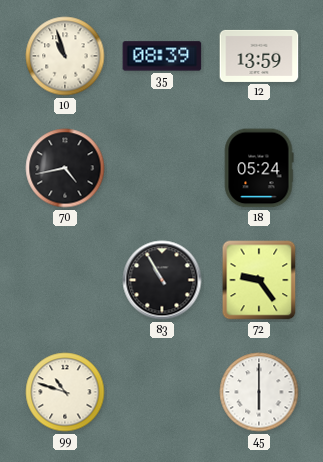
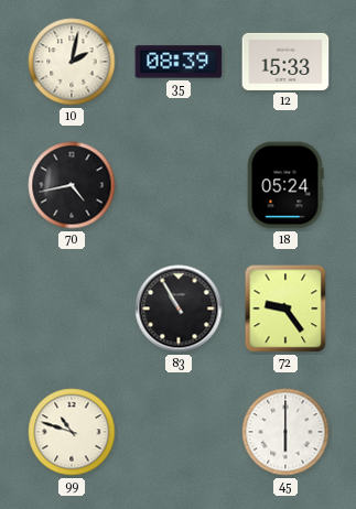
10: 10:57 -> 2:02 (72, 62)
12: 13:59 -> 15:33 (285, 62)
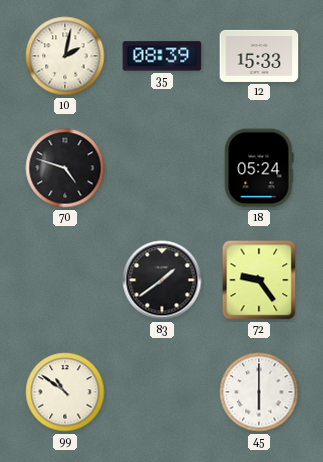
70: 4:43 -> 4:48 (65, 168)
83: 10:55 -> 1:39 (162, 280)
99: 10:48 -> 10:51 (65, 392)
